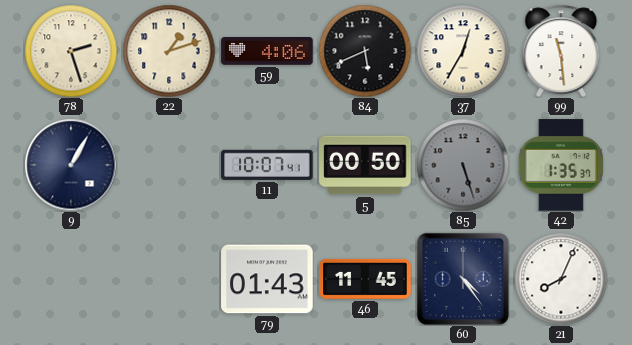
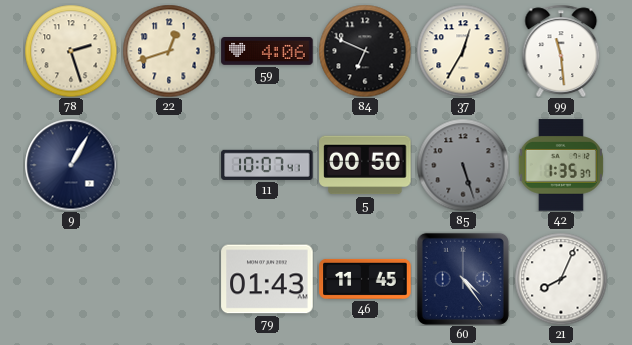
22: 1:12 -> 12:42 (169, 51)
84: 5:41 -> 6:49 (365, 51)
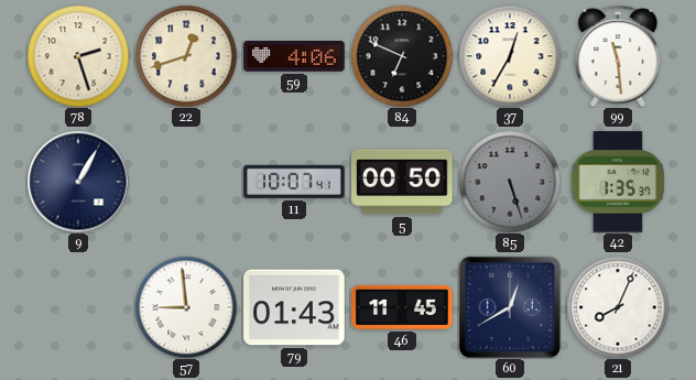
57: none -> 8:59 (186, 307)
60: 4:24 -> 12:40 (510, 307)
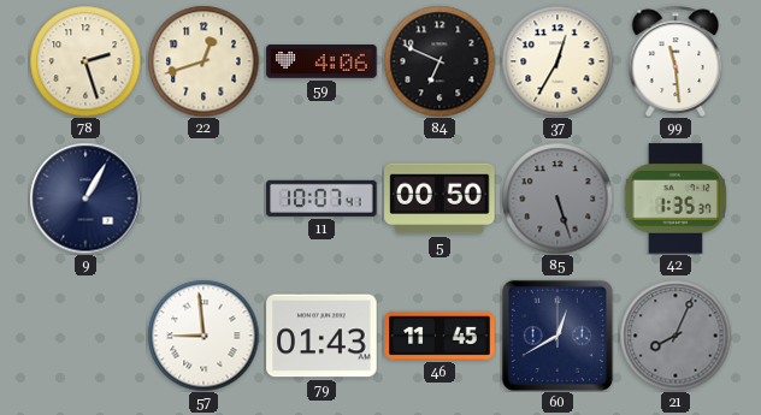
21 dial: white -> grey (676, 336)
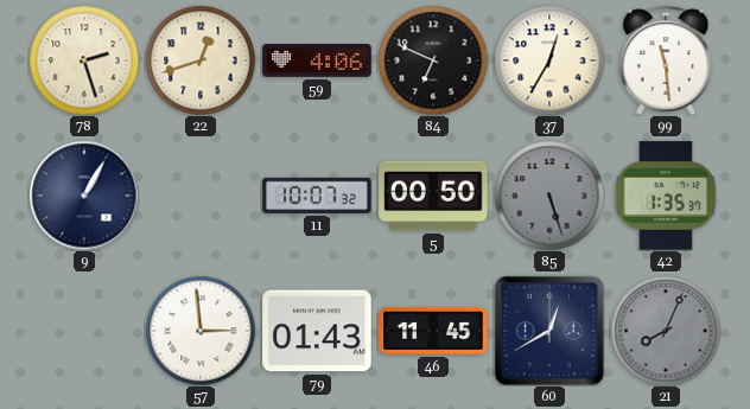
11: 10:07:41 -> 10:07:32 (317, 196)
57: 8:59 -> 2:59 (201, 331)
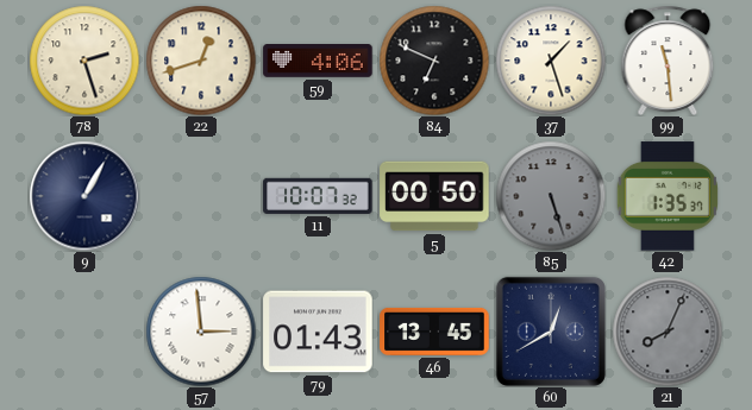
37: 12:35 -> 1:27 (551, 61)
46: 11:45 -> 13:45 (434, 332)
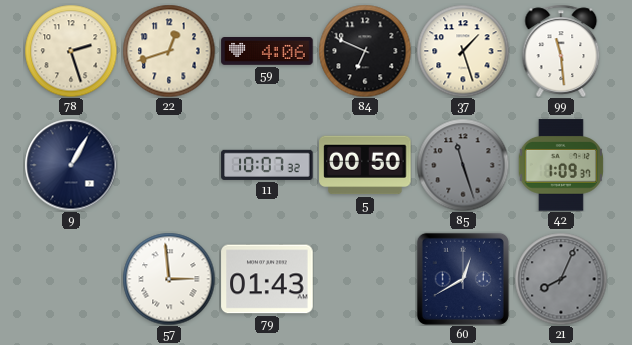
85: 5:27 -> 11:27 (463, 165)
42: 1:35 -> 1:09 (561, 165)
46: 13:45 -> none (434, 332)
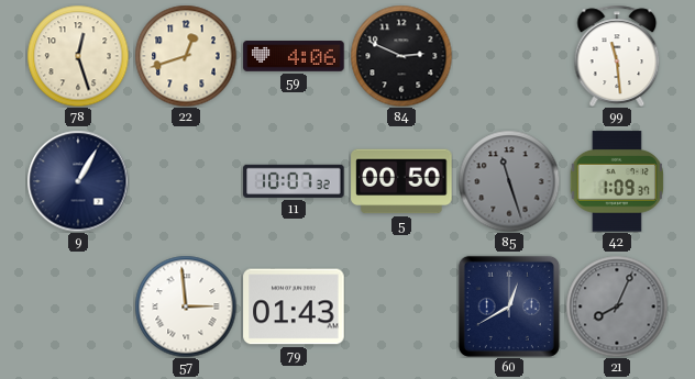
78: 2:27 -> 12:27 (78, 56)
84: 6:49 -> 2:49 (401, 56)
37: 1:27 -> none (463, 51)
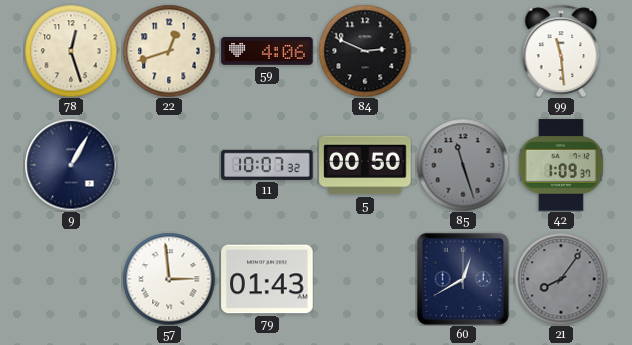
21: 8:04 -> 8:06 (561, 279)
